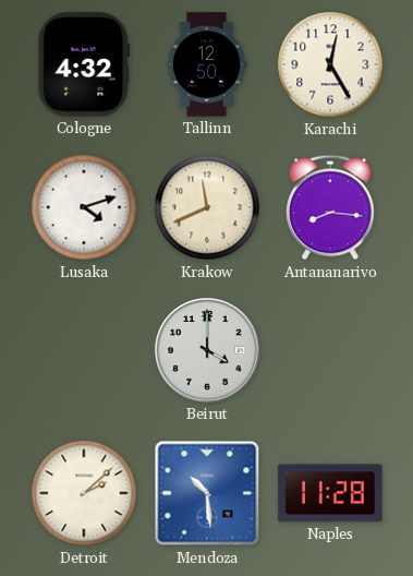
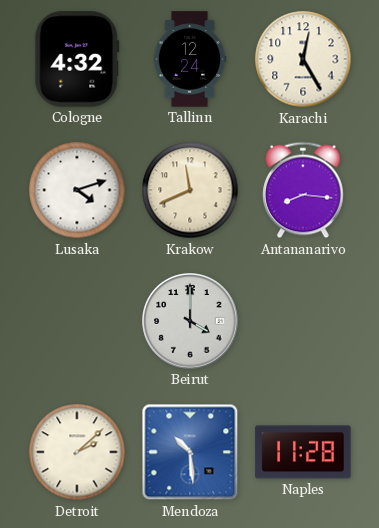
Tallinn: 12:50 -> 12:24 (190, 59)
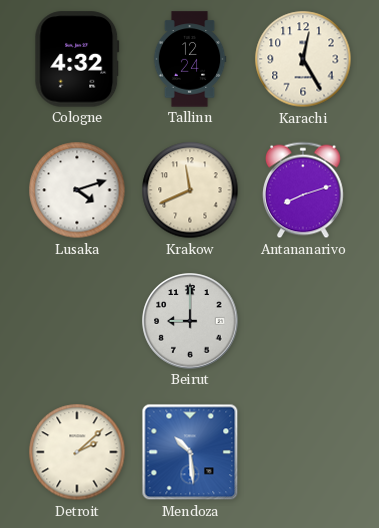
Antananarivo: 8:16 -> 8:12 (304, 190)
Beirut: 4:00 -> 9:00 (190, 321)
Naples: 11:28 -> none (303, 452)
